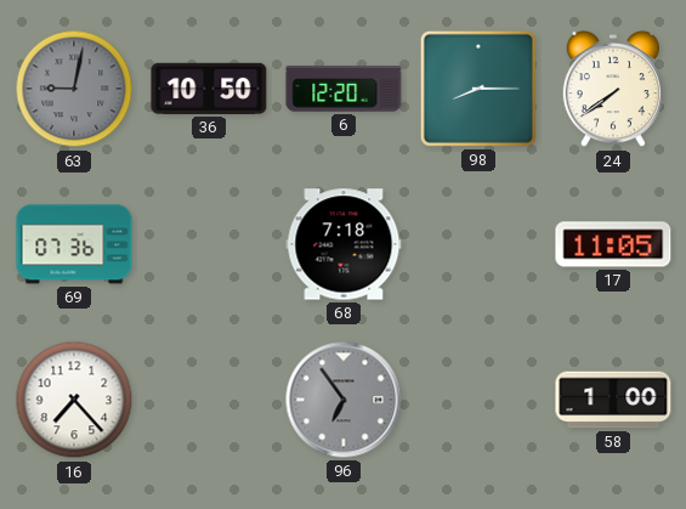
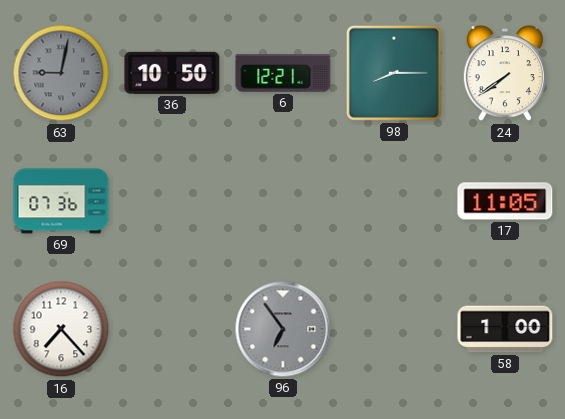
6: 12:20 -> 12:21 (283, 73)
68: 7:18 -> none (344, 244)
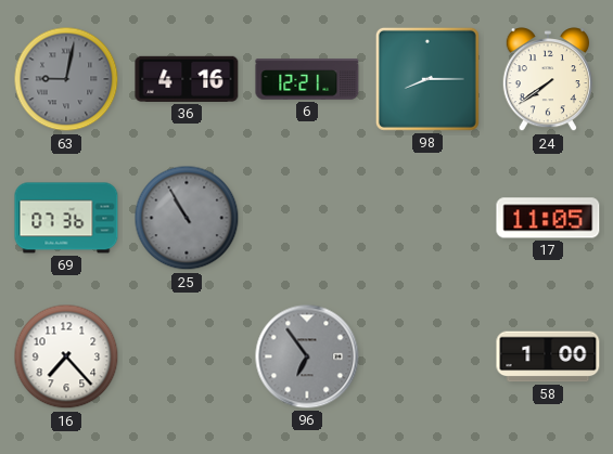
36: 10:50 -> 4:16 (187, 79)
25: none -> 10:55 (187, 218)
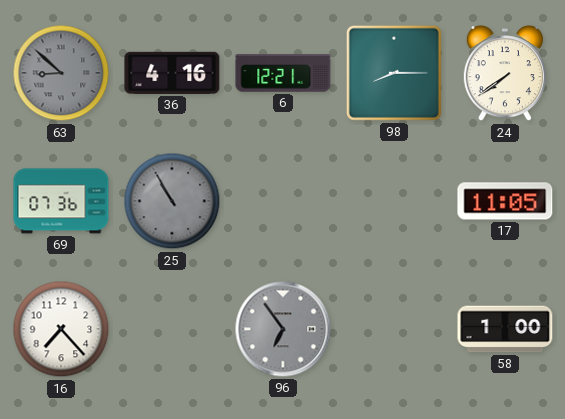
63: 9:02 -> 8:52 (61, 73)
